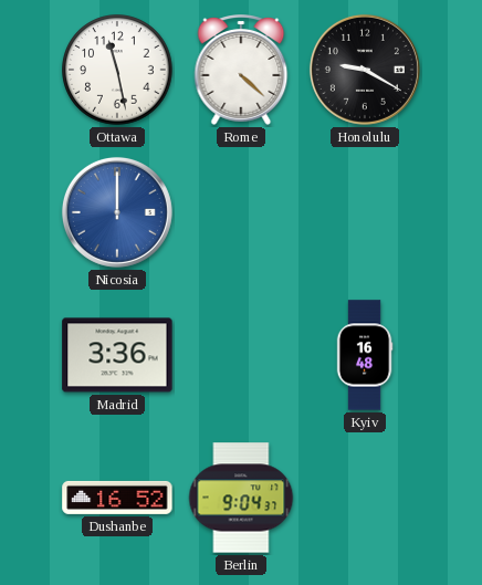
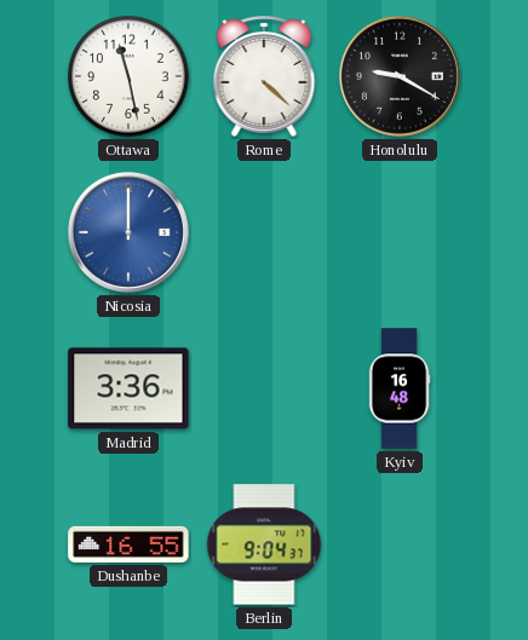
Dushanbe: 16:52 -> 16:55 (128, 544)
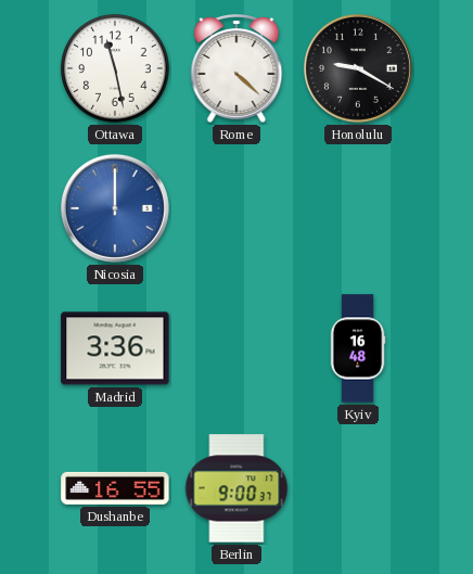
Berlin: 9:04 -> 9:00 (237, 488)
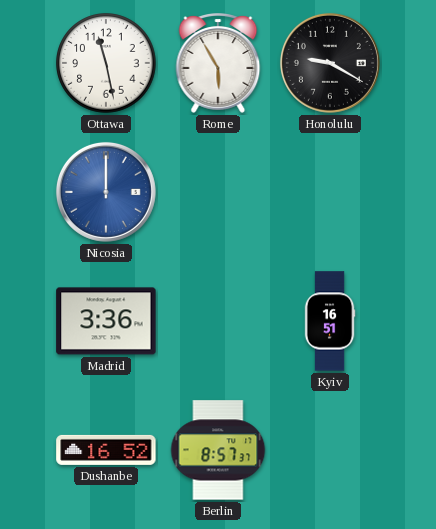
Rome: 4:22 -> 5:55 (218, 64)
Kyiv: 16:48 -> 16:51 (330, 321)
Dushanbe: 16:55 -> 16:52 (106, 450)
Berlin: 9:00 -> 8:57 (218, 450)
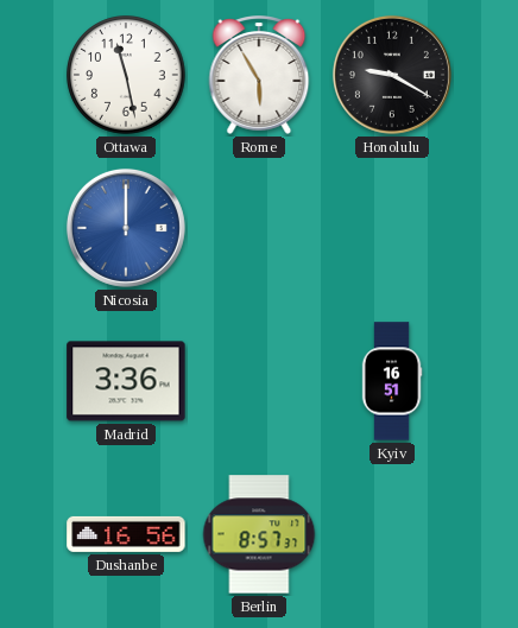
Dushanbe: 16:52 -> 16:56 (126, 534)
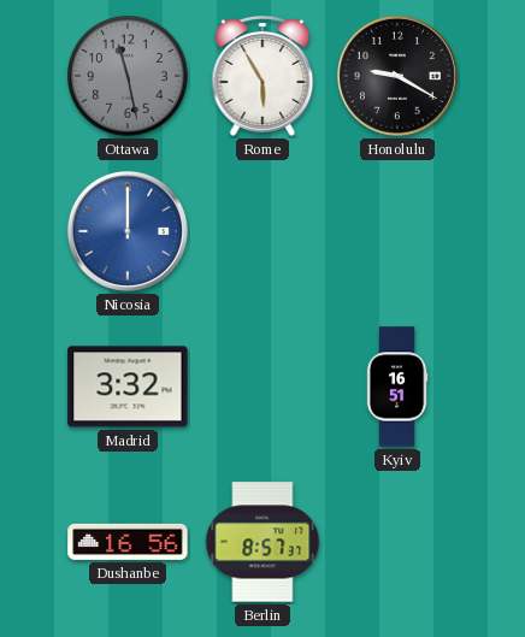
Ottawa dial: white -> grey (128, 76)
Madrid: 3:36 -> 3:32 (128, 387)
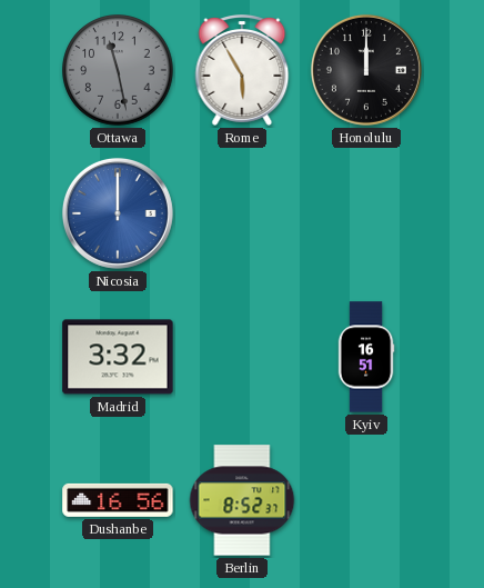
Honolulu: 9:20 -> 12:00 (366, 70)
Berlin: 8:57 -> 8:52 (242, 500)
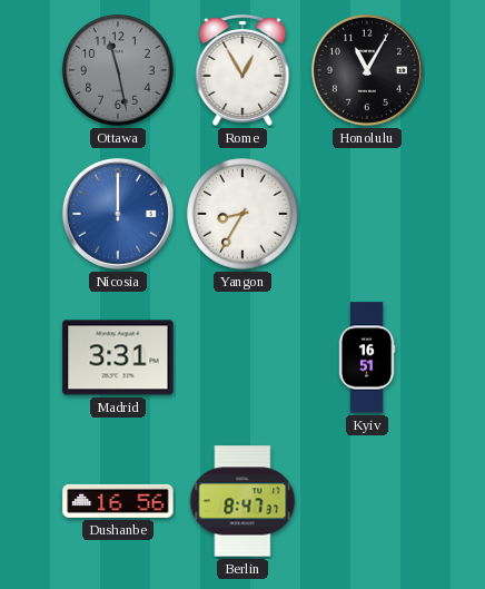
Rome: 5:55 -> 12:55 (242, 71)
Honolulu: 12:00 -> 11:05 (367, 70)
Yangon: none -> 8:35 (242, 214)
Madrid: 3:32 -> 3:31 (118, 357)
Berlin: 8:52 -> 8:47 (242, 501)
